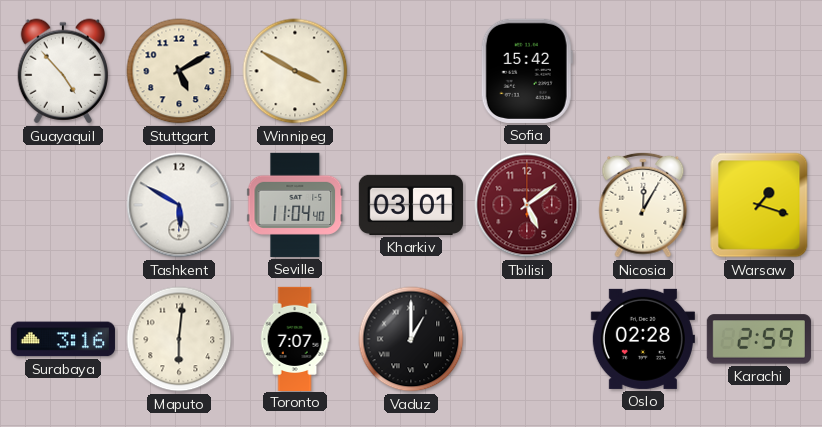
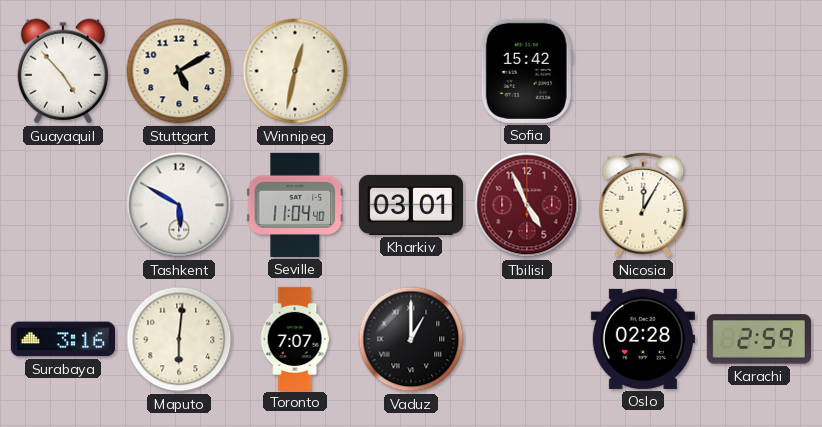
Winnipeg: 3:50 -> 12:32 (295, 71)
Tbilisi: 5:09 -> 4:56 (527, 205)
Warsaw: 1:18 -> none (759, 205)
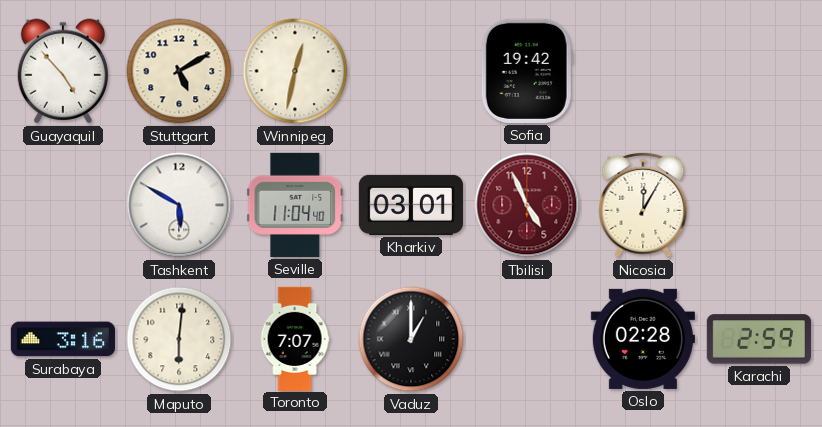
Sofia: 15:42 -> 19:42 (527, 71)
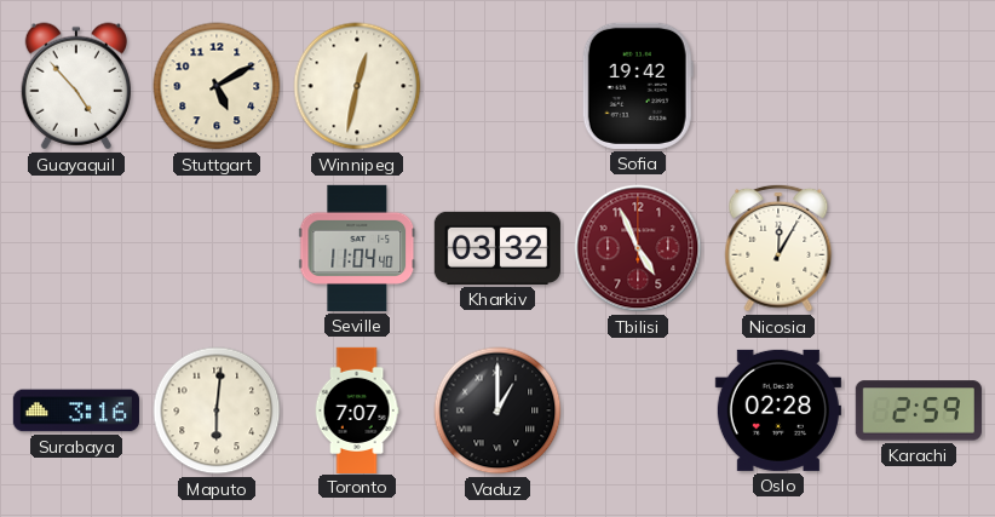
Tashkent: 5:50 -> none (179, 205)
Kharkiv: 03:01 -> 03:32 (497, 248)
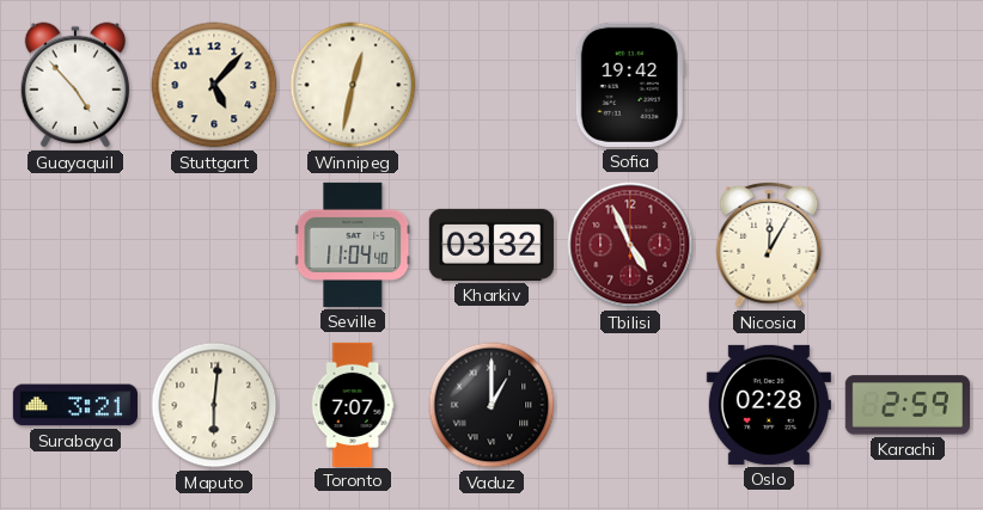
Stuttgart: 5:10 -> 5:07 (214, 85)
Surabaya: 3:16 -> 3:21 (75, 405)
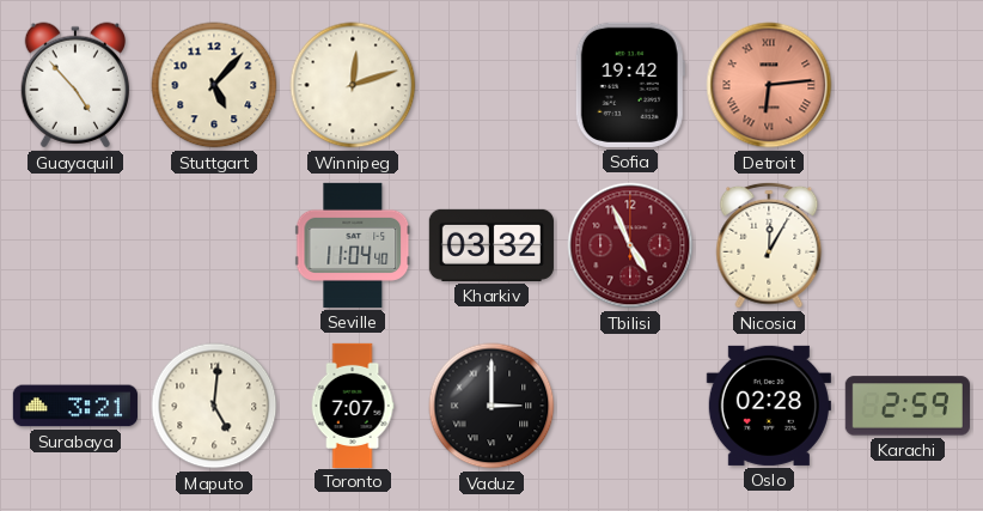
Winnipeg: 12:32 -> 12:12 (353, 85)
Detroit: none -> 6:14 (769, 85)
Maputo: 6:01 -> 5:01 (214, 406)
Vaduz: 1:00 -> 3:00 (491, 406)
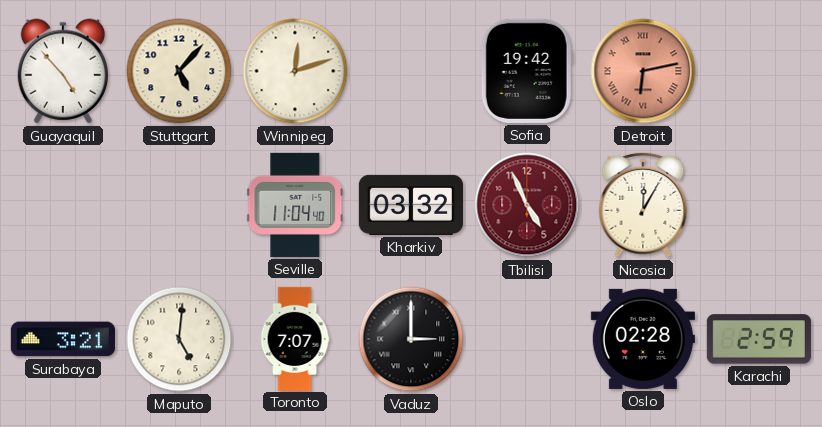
Detroit: 6:14 -> 6:13 (643, 71)
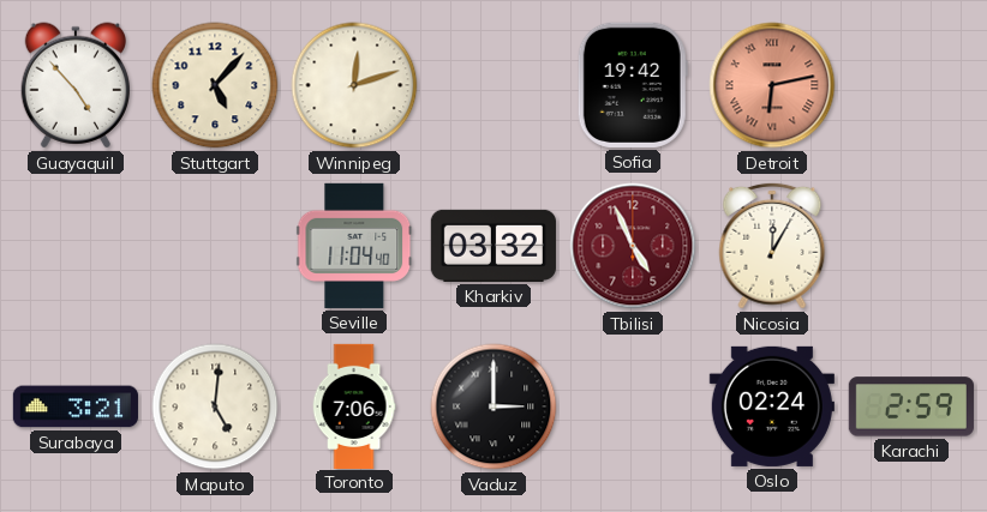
Toronto: 7:07 -> 7:06 (354, 405)
Oslo: 02:28 -> 02:24 (772, 406)
